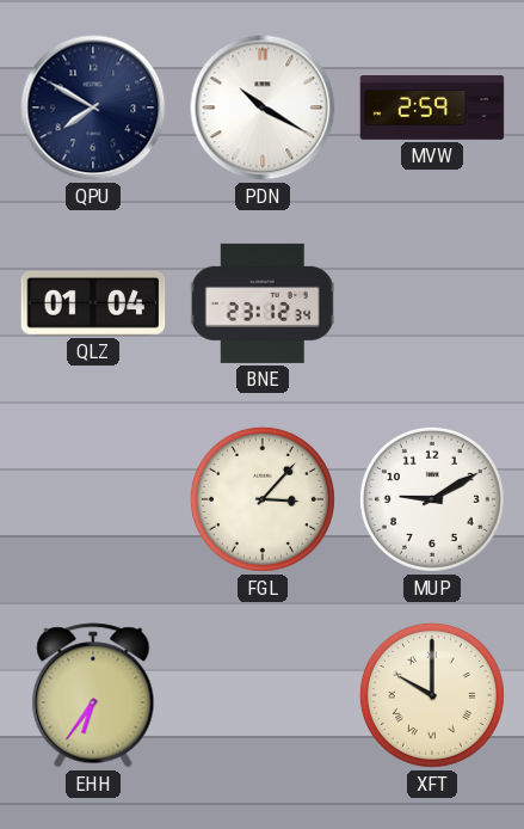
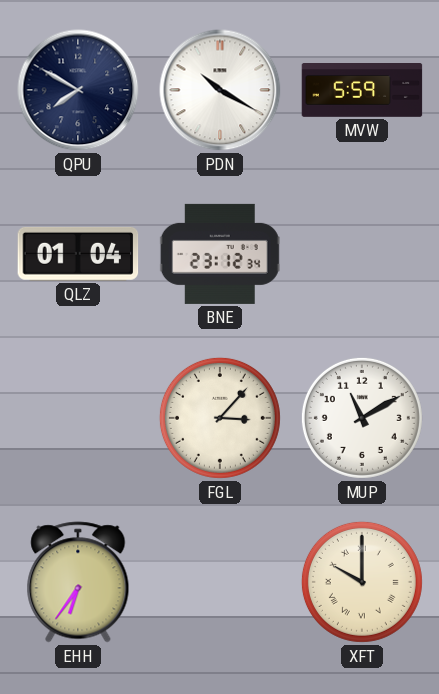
MVW: 2:59 -> 5:59 (362, 91)
MUP: 9:10 -> 11:10 (362, 418)
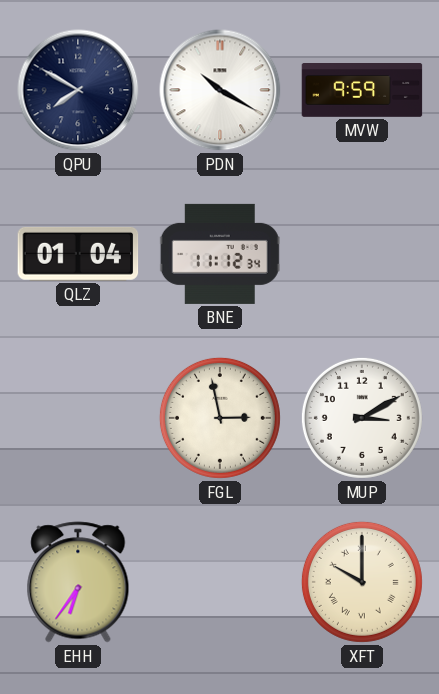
MVW: 5:59 -> 9:59 (362, 91)
BNE: 23:12 -> 11:12 (220, 254)
FGL: 3:07 -> 2:58 (220, 418)
MUP: 11:10 -> 3:10 (362, 418)
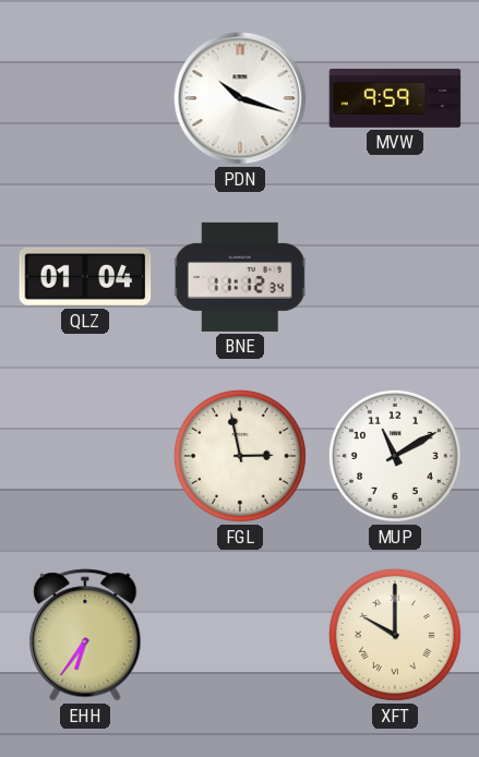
QPU: 7:50 -> none (78, 90)
PDN: 10:20 -> 10:18 (240, 98)
MUP: 3:10 -> 11:10 (395, 456)
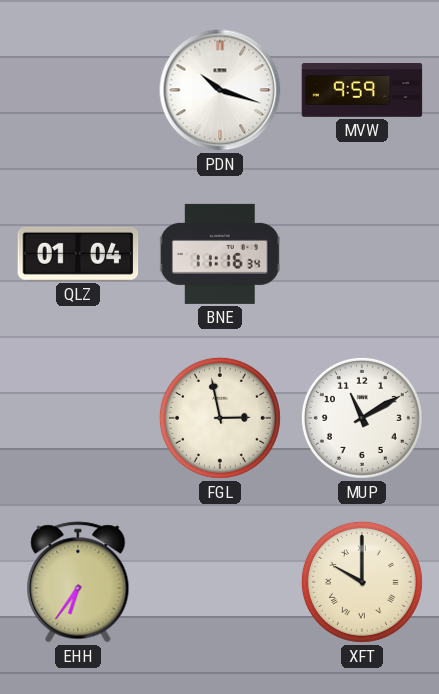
BNE: 11:12 -> 11:16 (220, 254)
